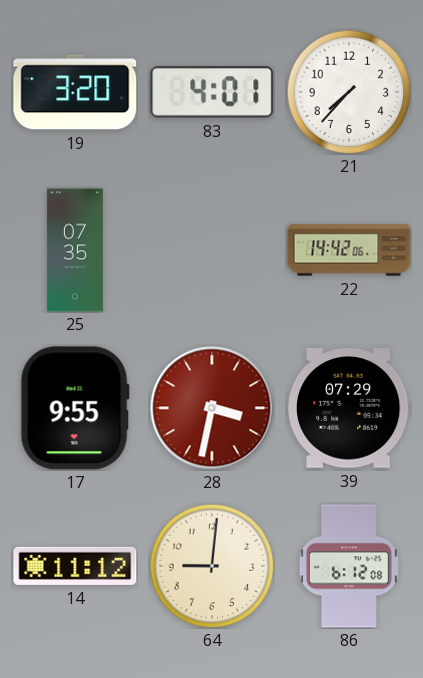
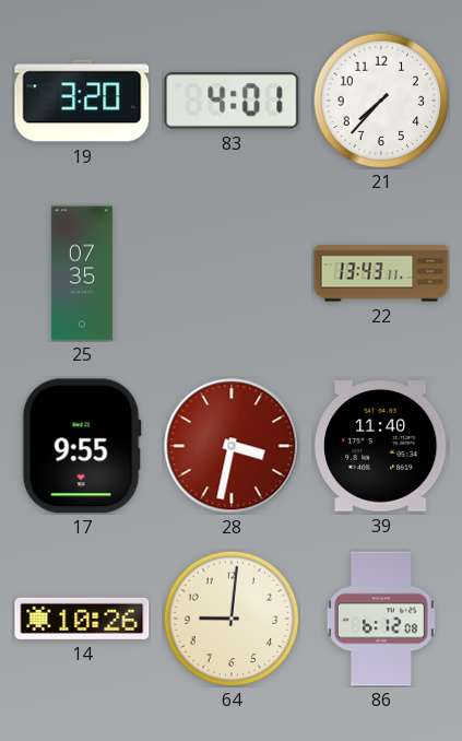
22: 14:42 -> 13:43 (381, 273)
39: 07:29 -> 11:40 (381, 446)
14: 11:12 -> 10:26 (82, 619)
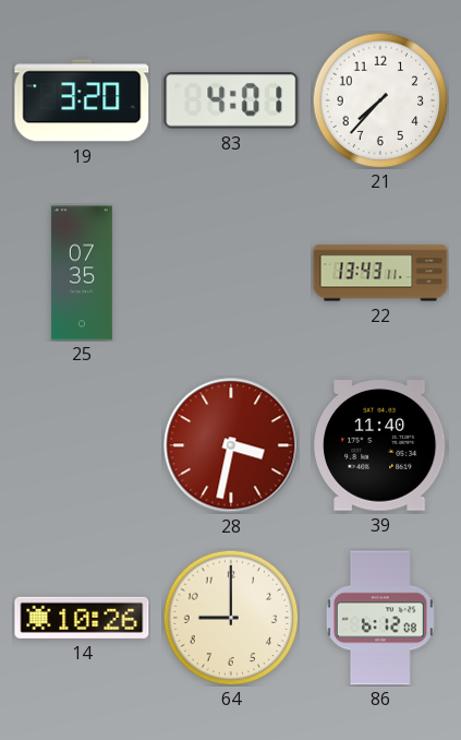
17: 9:55 -> none (82, 446)
64: 9:01 -> 9:00 (231, 618)
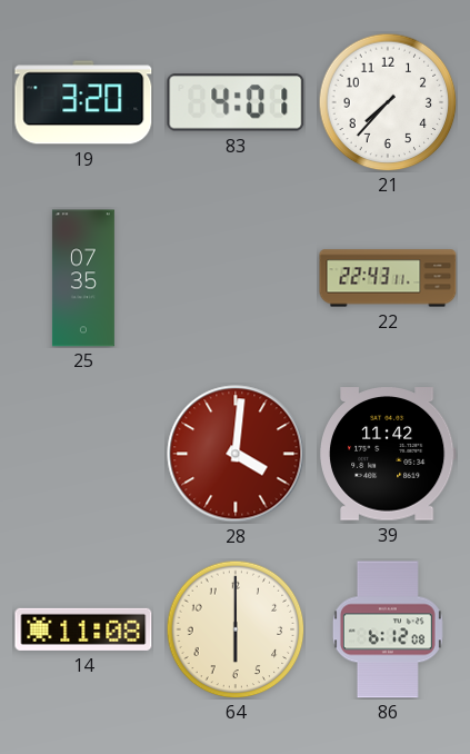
22: 13:43 -> 22:43 (388, 278)
28: 3:32 -> 4:01 (236, 454)
39: 11:40 -> 11:42 (388, 454)
14: 10:26 -> 11:08 (83, 629)
64: 9:00 -> 6:00 (236, 629)
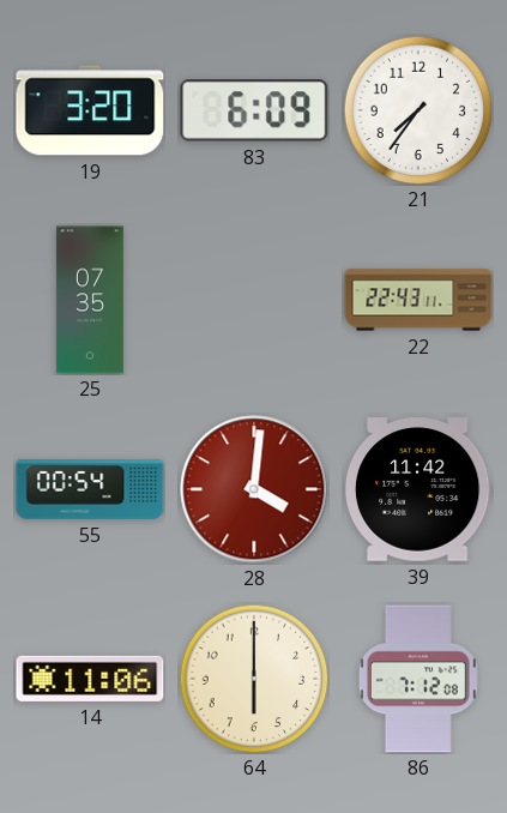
83: 4:01 -> 6:09 (254, 110)
21: 7:37 -> 7:36 (418, 110)
55: none -> 00:54 (90, 489)
14: 11:08 -> 11:06 (90, 679)
86: 6:12 -> 7:12 (418, 679)
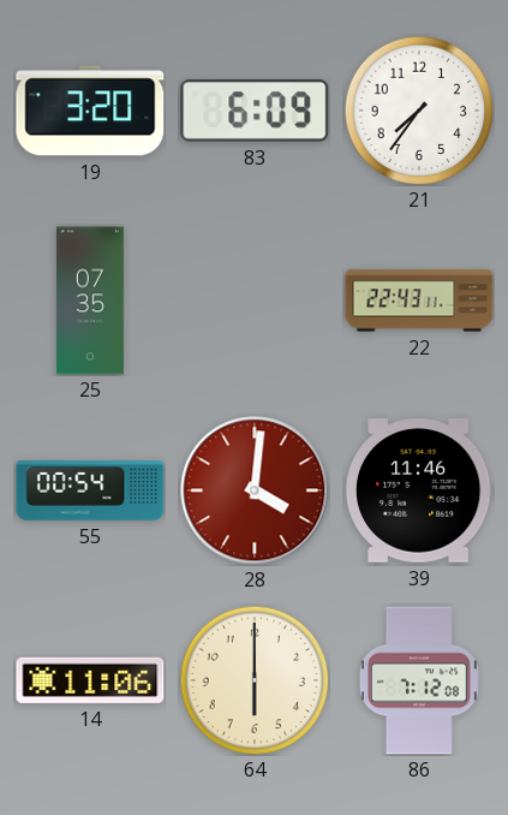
39: 11:42 -> 11:46 (419, 490)
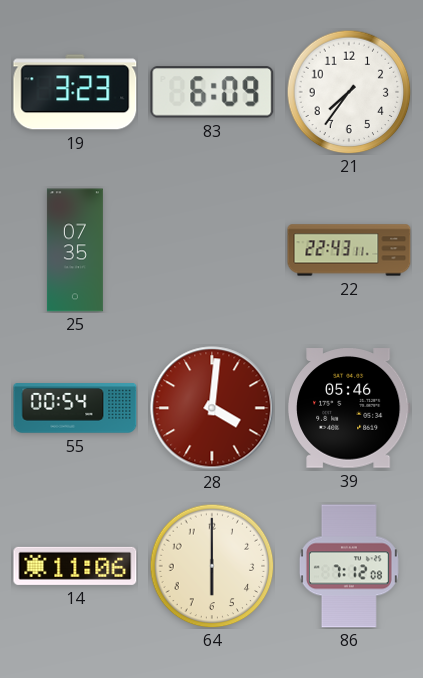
19: 3:20 -> 3:23 (75, 92)
39: 11:46 -> 05:46 (349, 408)
